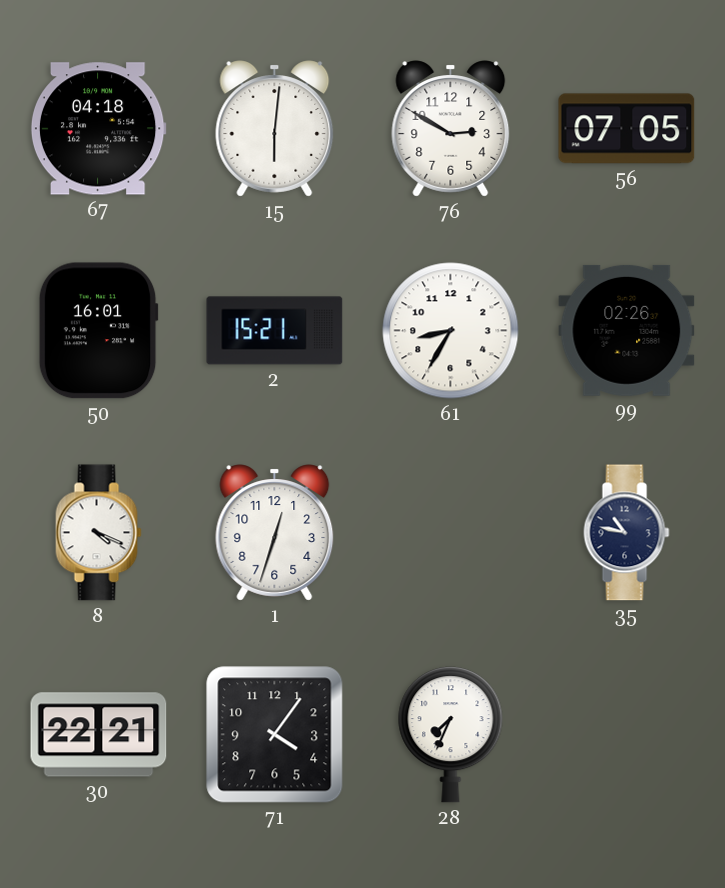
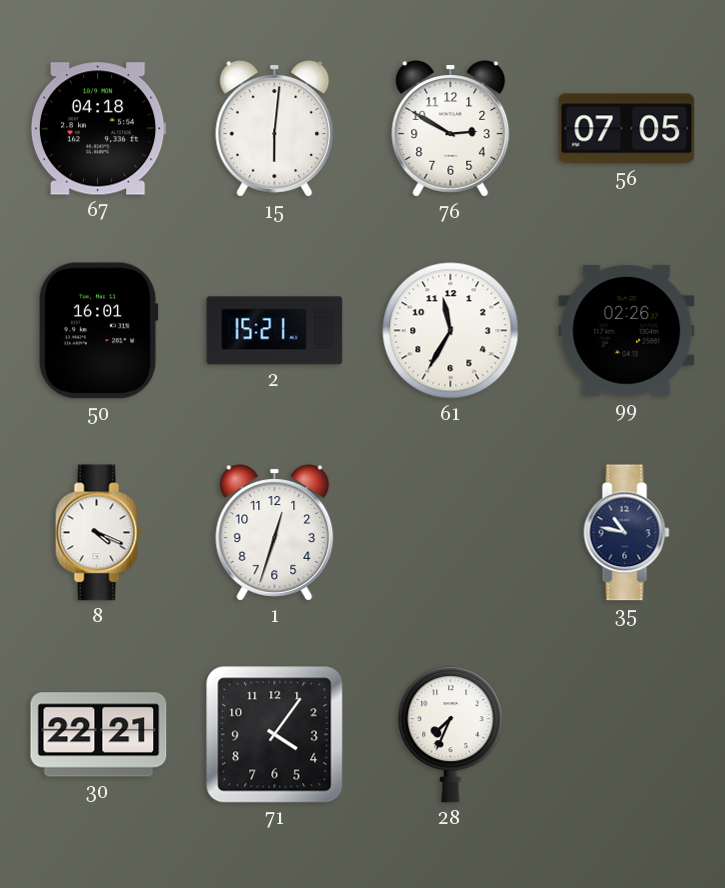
61: 8:35 -> 11:35 (451, 331)
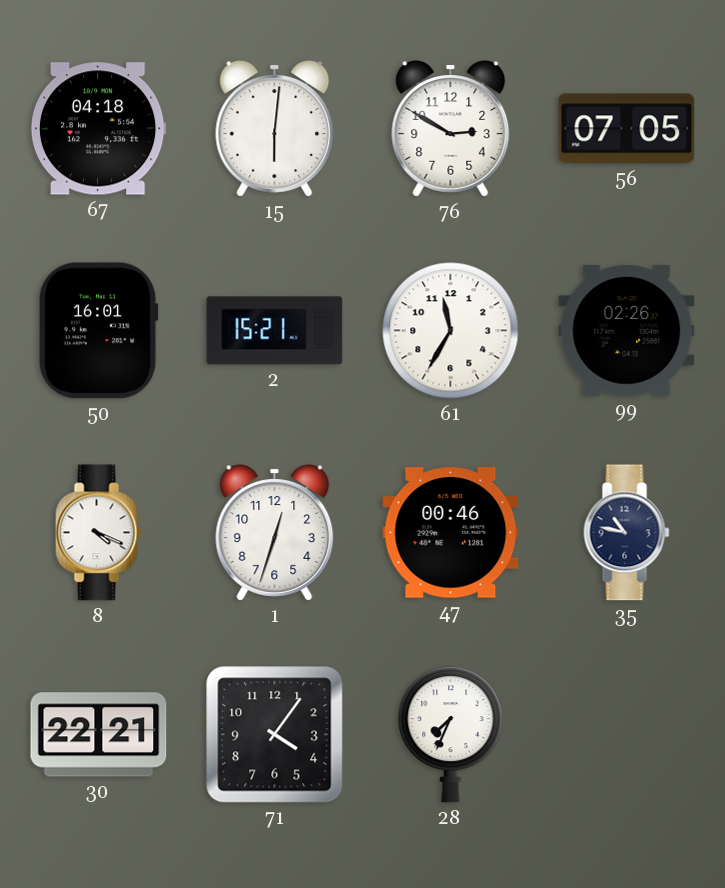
47: none -> 00:46 (451, 533)
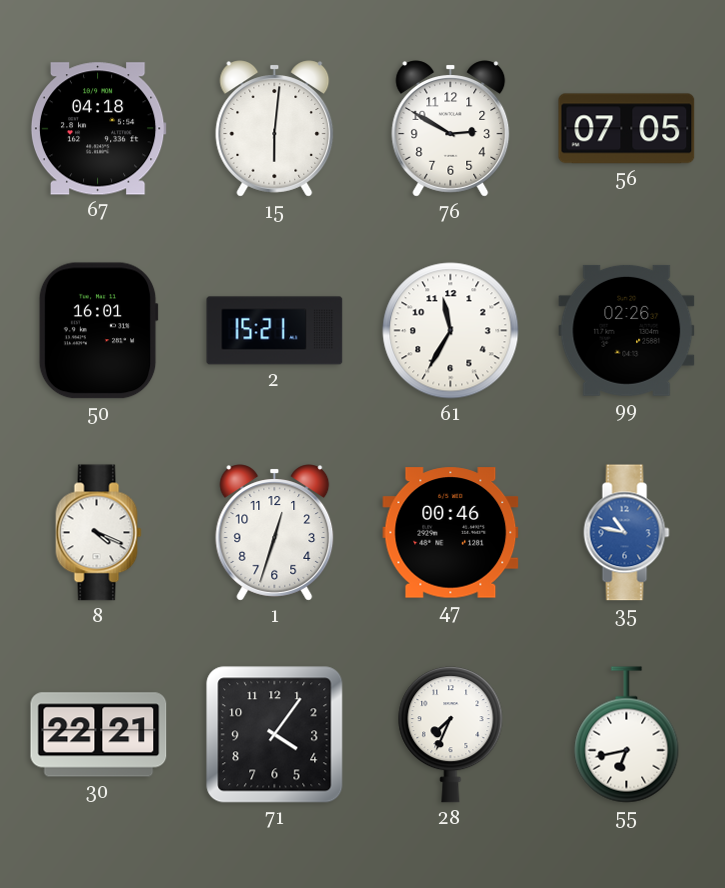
35 dial: navy -> blue (627, 533)
55: none -> 6:43 (627, 735)
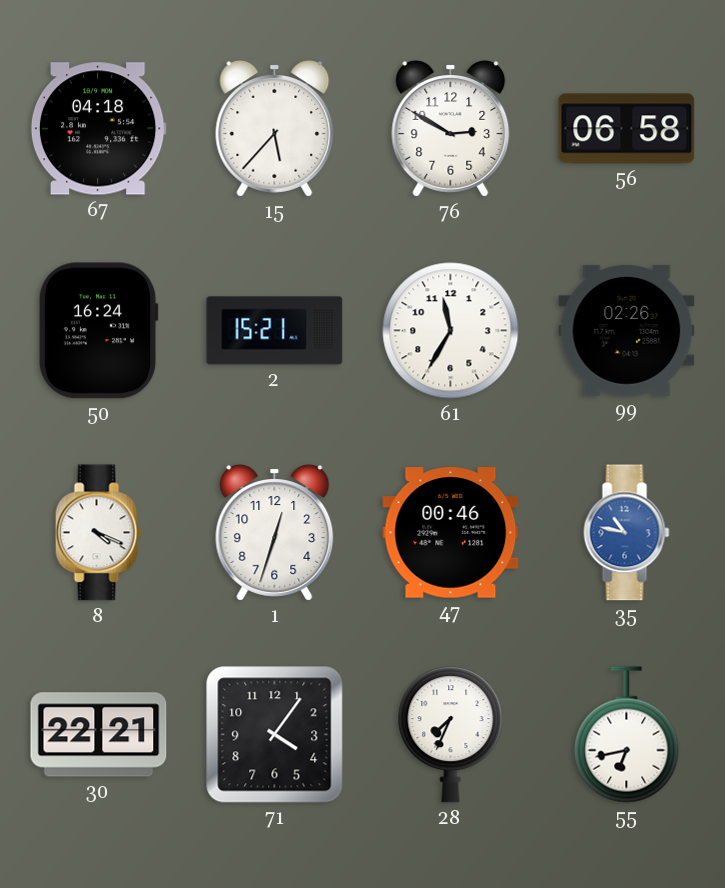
15: 6:01 -> 5:37 (275, 129)
56: 07:05 -> 06:58 (627, 129)
50: 16:01 -> 16:24 (98, 331)
